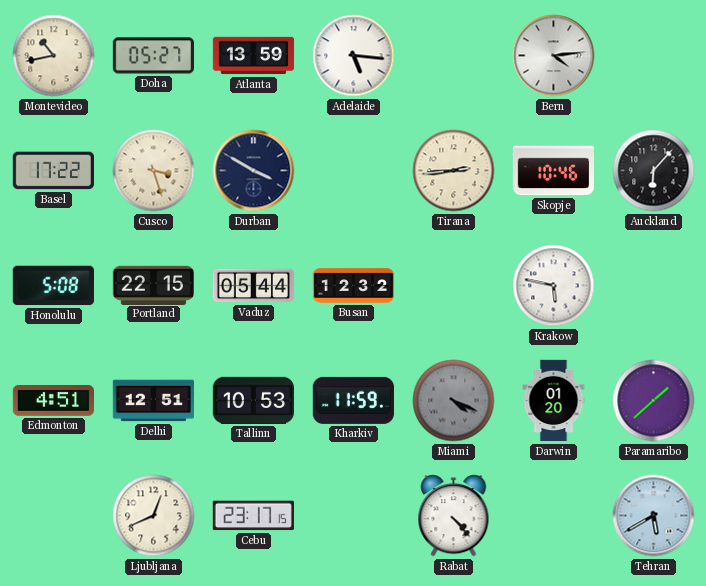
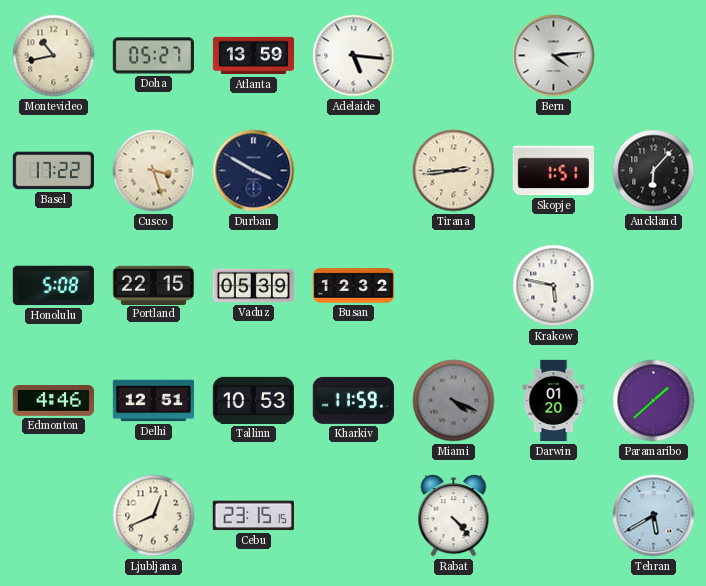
Skopje: 10:46 -> 1:51 (554, 171)
Vaduz: 05:44 -> 05:39 (254, 286)
Edmonton: 4:51 -> 4:46 (53, 401)
Cebu: 23:17 -> 23:15 (253, 516)
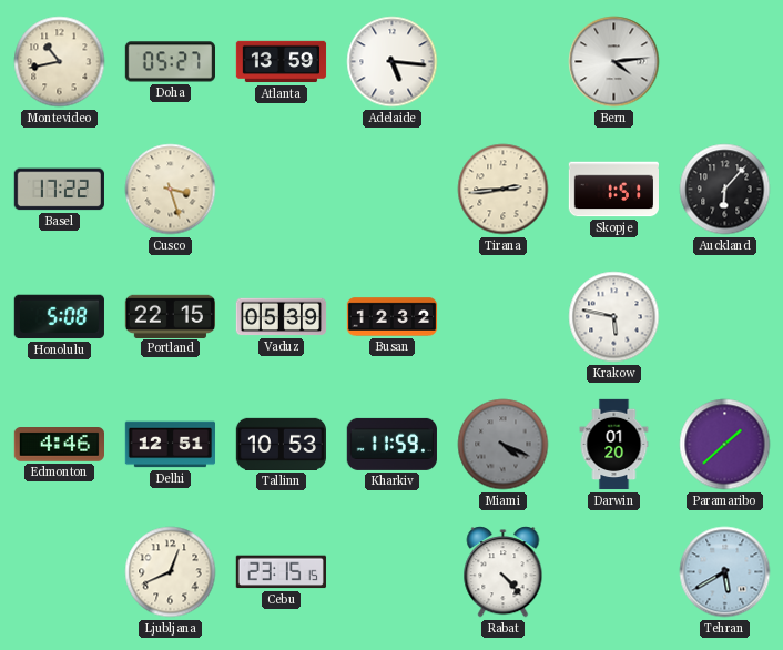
Durban: 3:50 -> none (254, 171)
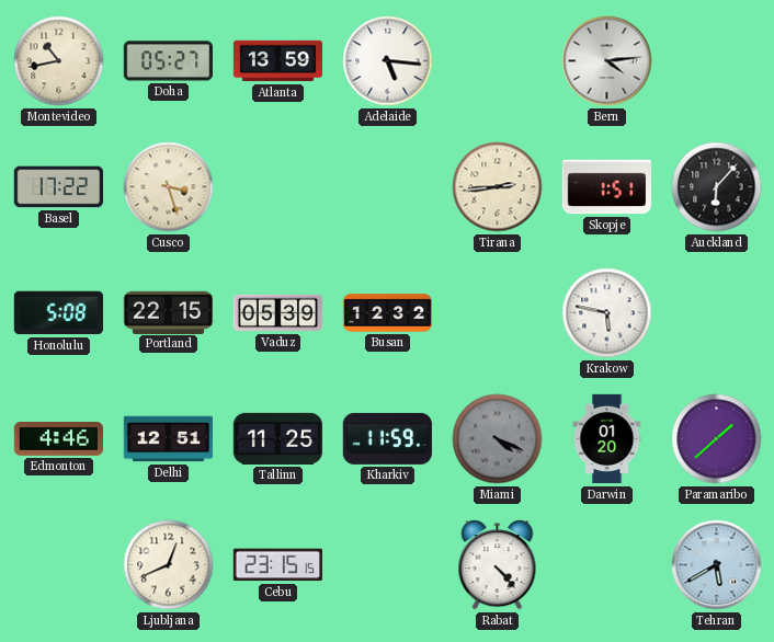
Tallinn: 10:53 -> 11:25 (277, 438)
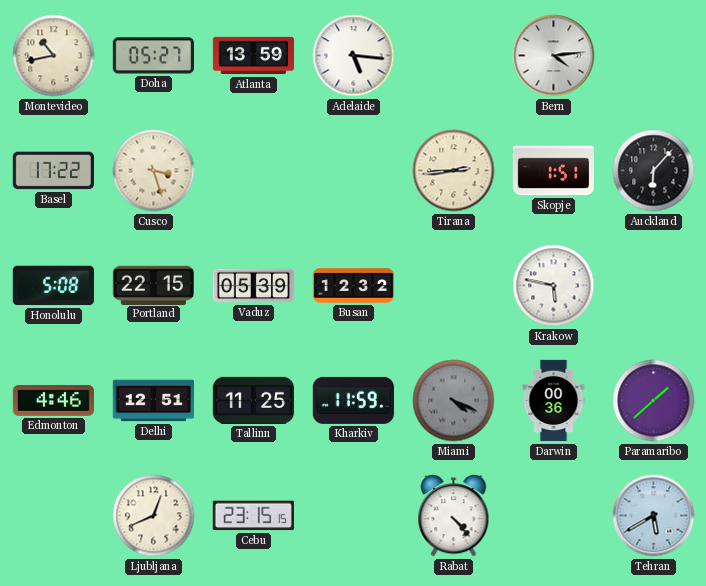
Darwin: 01:20 -> 00:36 (554, 401)
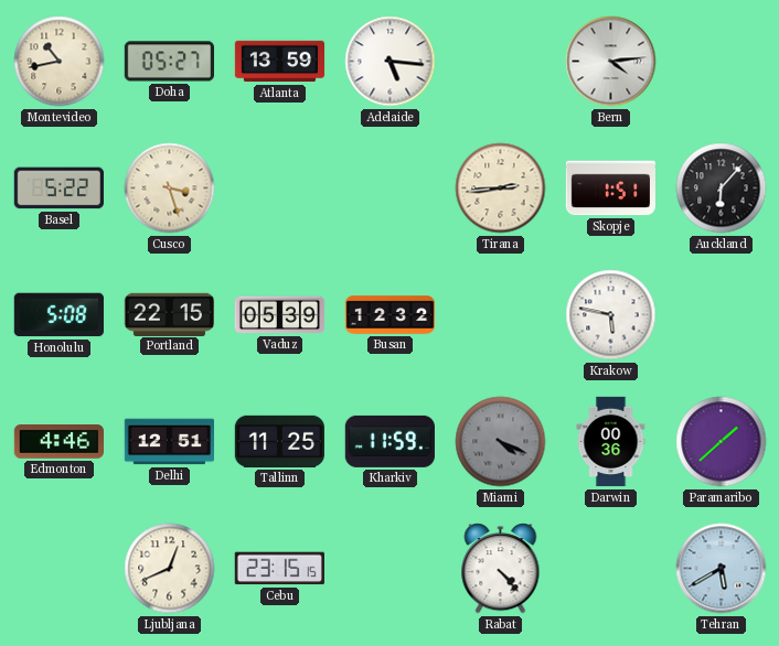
Basel: 17:22 -> 5:22 (58, 189)
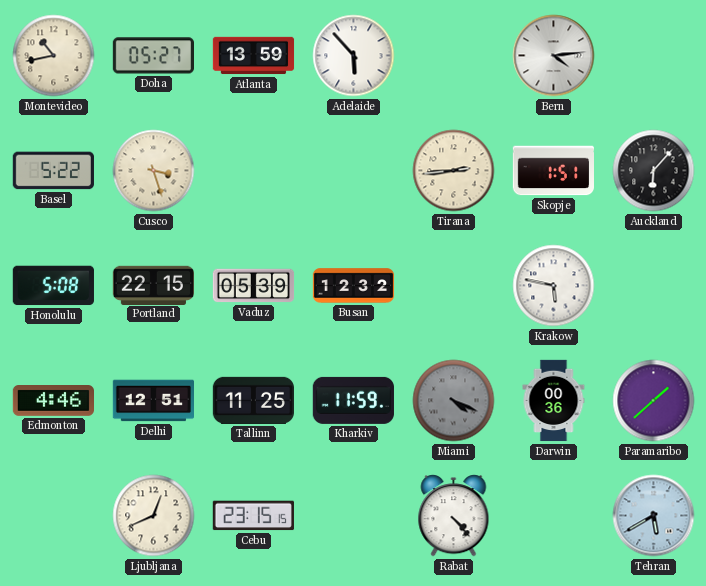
Adelaide: 5:16 -> 5:53 (354, 56)
